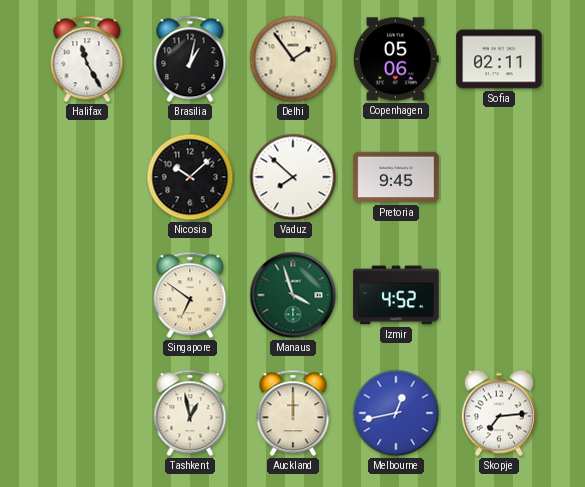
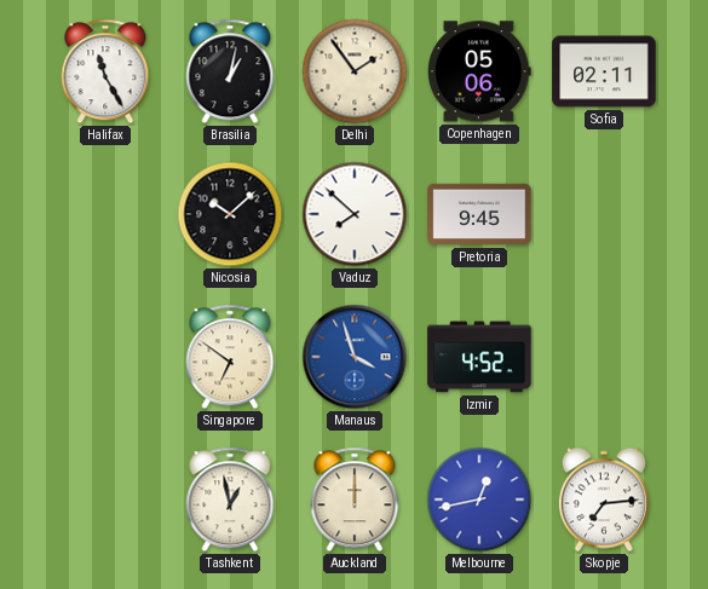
Manaus dial: green -> blue (355, 357)
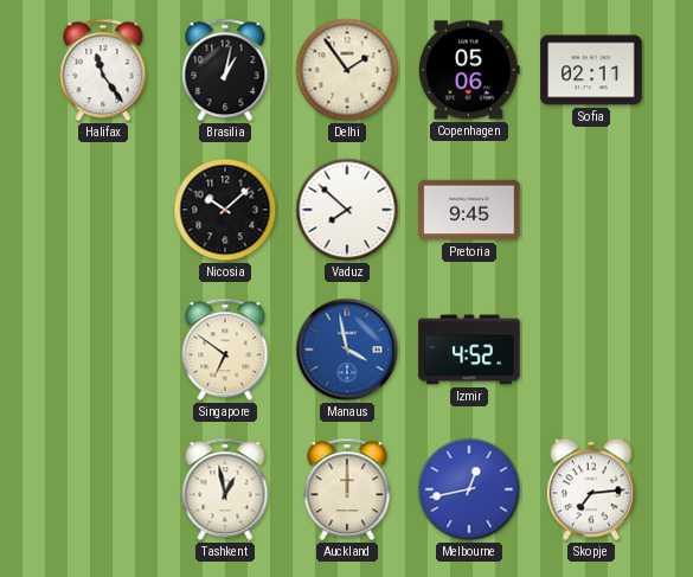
Halifax: 11:25 -> 11:24 (103, 70)
Manaus: 3:57 -> 3:58 (347, 350)
